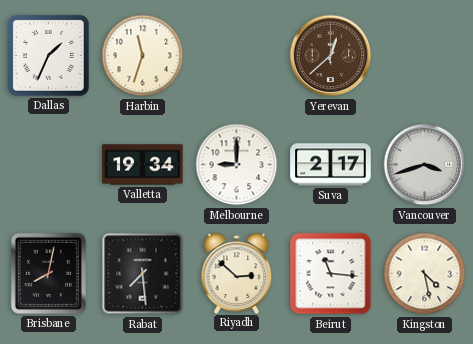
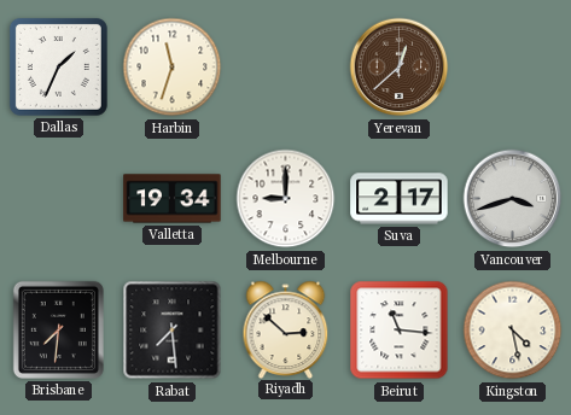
Brisbane: 8:02 -> 7:31 (58, 329)
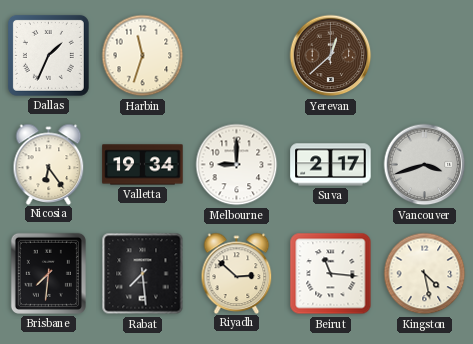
Nicosia: none -> 6:24 (49, 164)
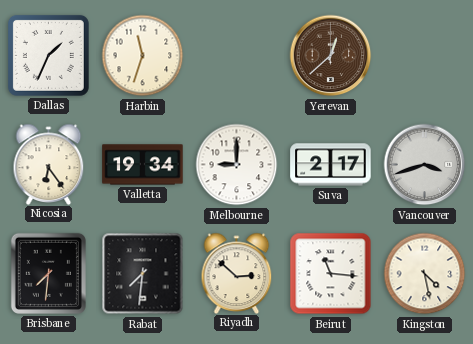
Rabat: 7:29 -> 7:31 (143, 274)
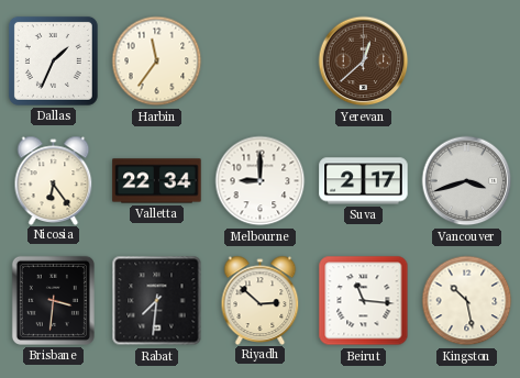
Harbin: 11:33 -> 11:36 (157, 62)
Valletta: 19:34 -> 22:34 (157, 181)
Brisbane: 7:31 -> 3:31 (53, 300)
Kingston: 4:28 -> 10:28 (467, 301)
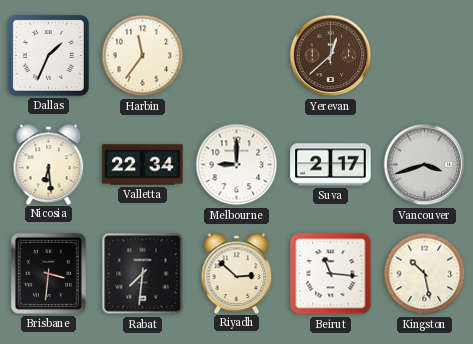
Nicosia: 6:24 -> 6:29 (49, 164)
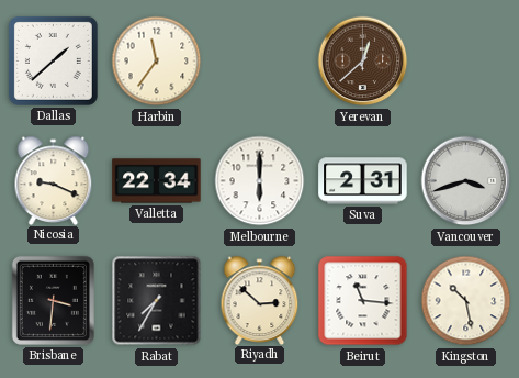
Dallas: 1:34 -> 1:38 (53, 60)
Nicosia: 6:29 -> 9:19 (54, 180)
Melbourne: 9:00 -> 6:00 (260, 181)
Suva: 2:17 -> 2:31 (363, 181)
Rabat: 7:31 -> 7:35 (157, 301)
